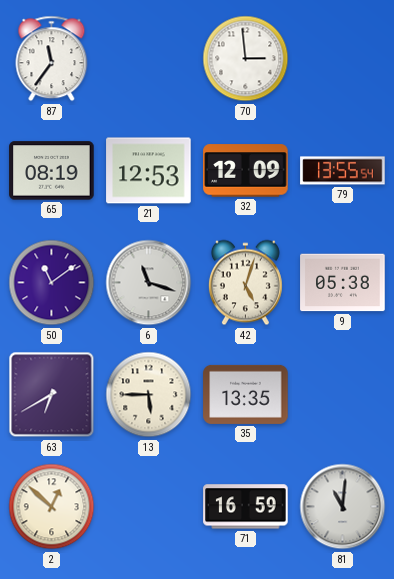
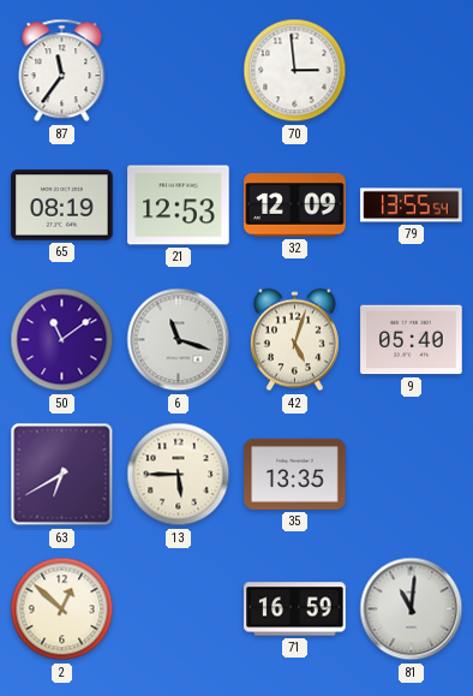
9: 05:38 -> 05:40 (412, 340)
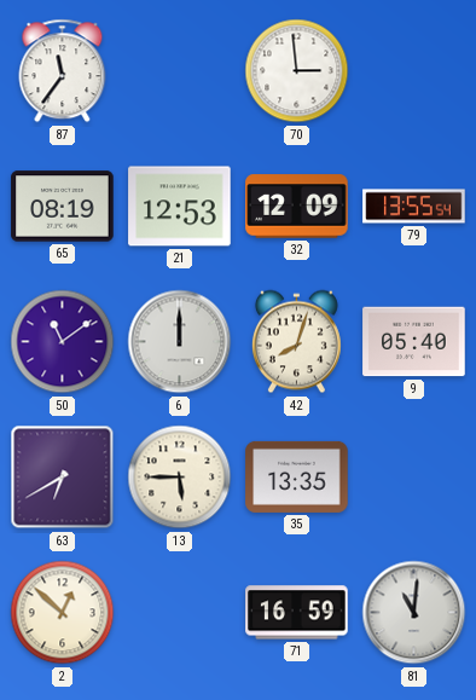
6: 11:18 -> 12:00 (180, 342)
42: 5:03 -> 8:03 (296, 342)
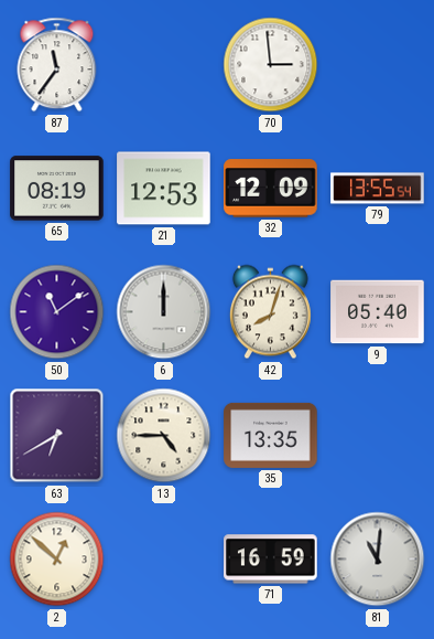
13: 5:45 -> 4:45 (164, 436)
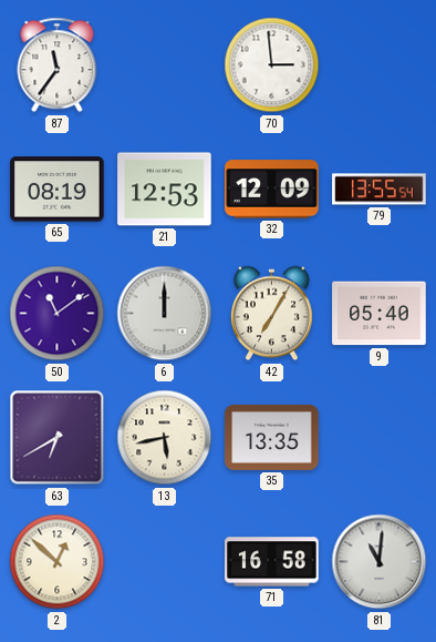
42: 8:03 -> 7:05 (271, 314)
13: 4:45 -> 5:43 (165, 438)
71: 16:59 -> 16:58 (272, 562)
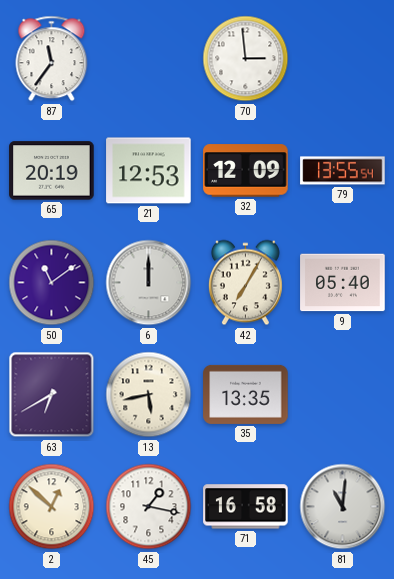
65: 08:19 -> 20:19 (52, 171)
45: none -> 1:17 (149, 507)
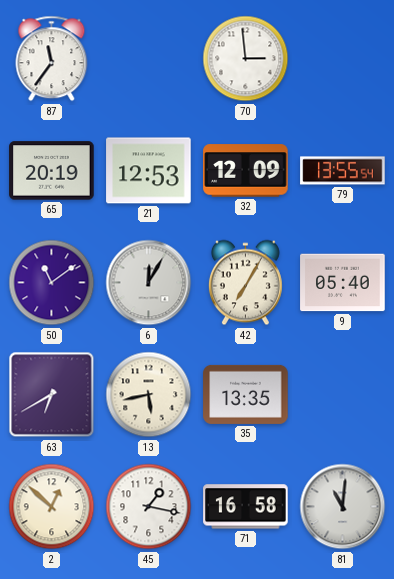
6: 12:00 -> 12:05 (149, 283)
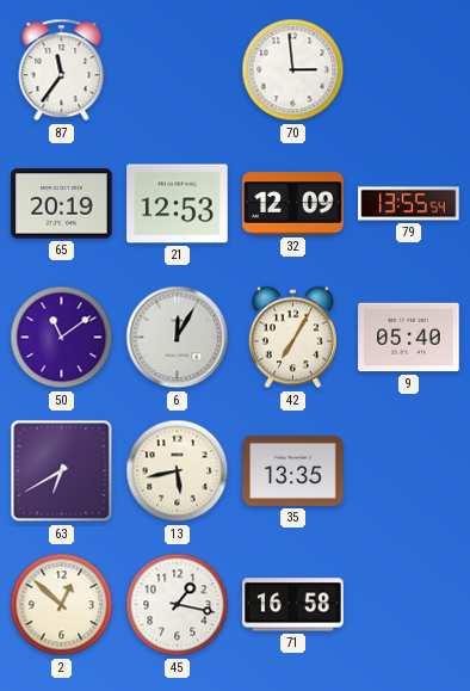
81: 11:01 -> none (343, 507)
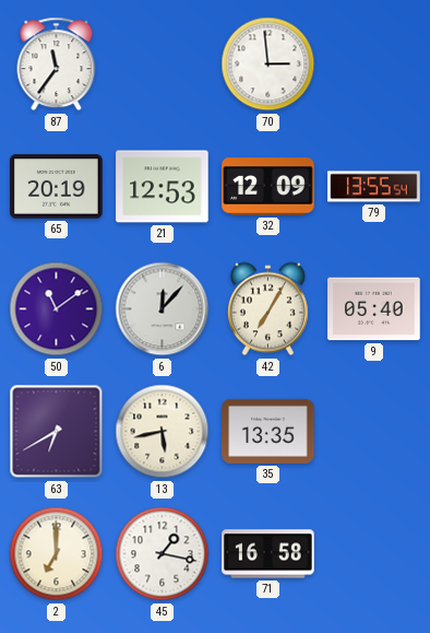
6: 12:05 -> 12:07 (163, 309)
2: 12:52 -> 7:00 (57, 554)
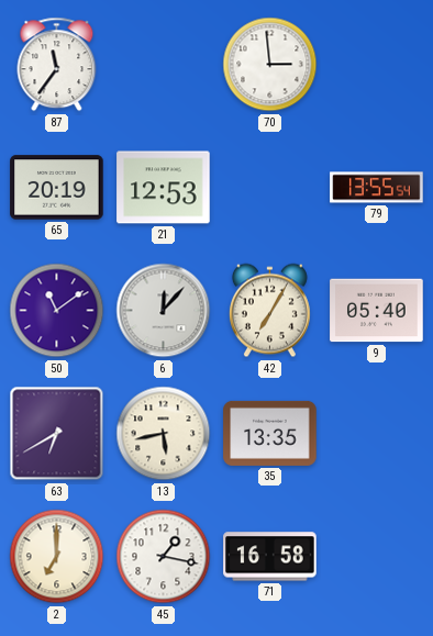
32: 12:09 -> none (268, 187)
